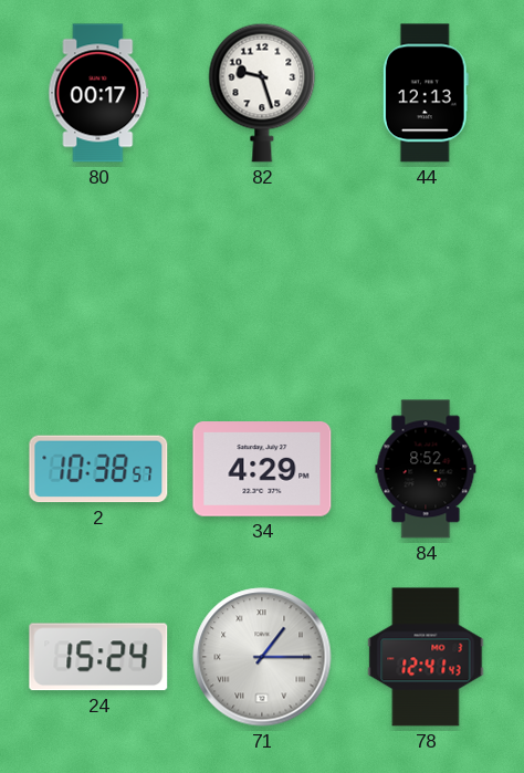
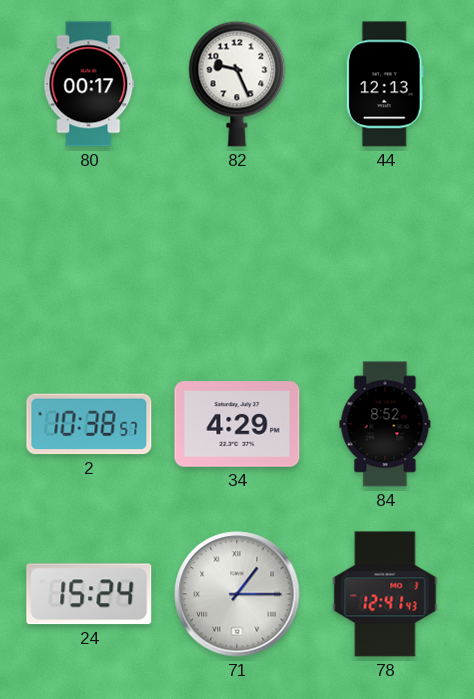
82: 9:27 -> 9:26 (237, 84)
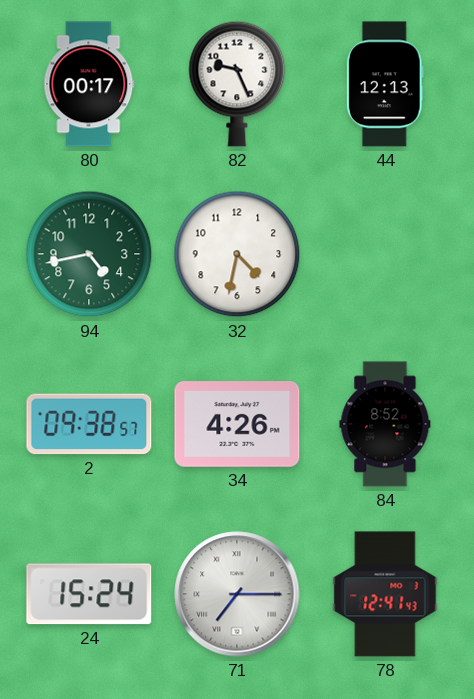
94: none -> 4:43 (89, 254)
32: none -> 4:32 (237, 254)
2: 10:38 -> 09:38 (89, 424)
34: 4:29 -> 4:26 (237, 424)
71: 1:15 -> 7:15 (237, 594)
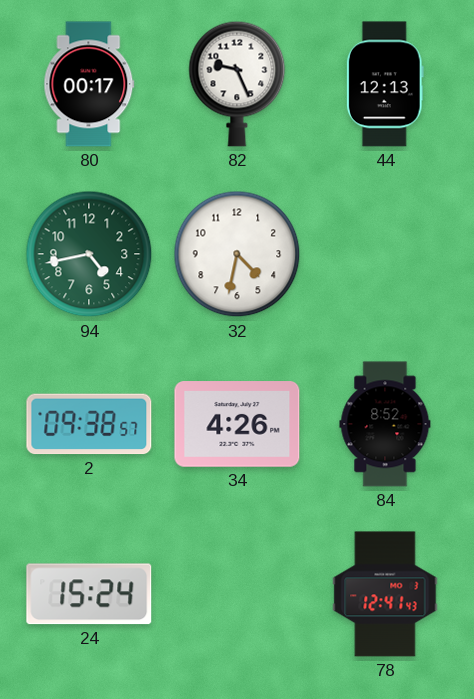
71: 7:15 -> none (237, 594)
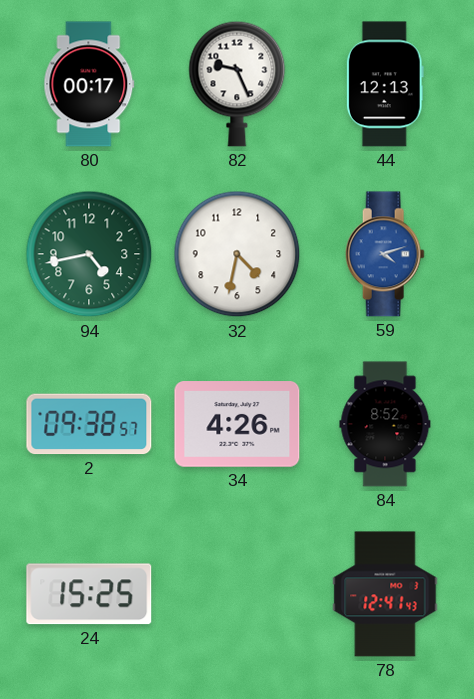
59: none -> 4:12 (385, 254)
24: 15:24 -> 15:25 (89, 594)
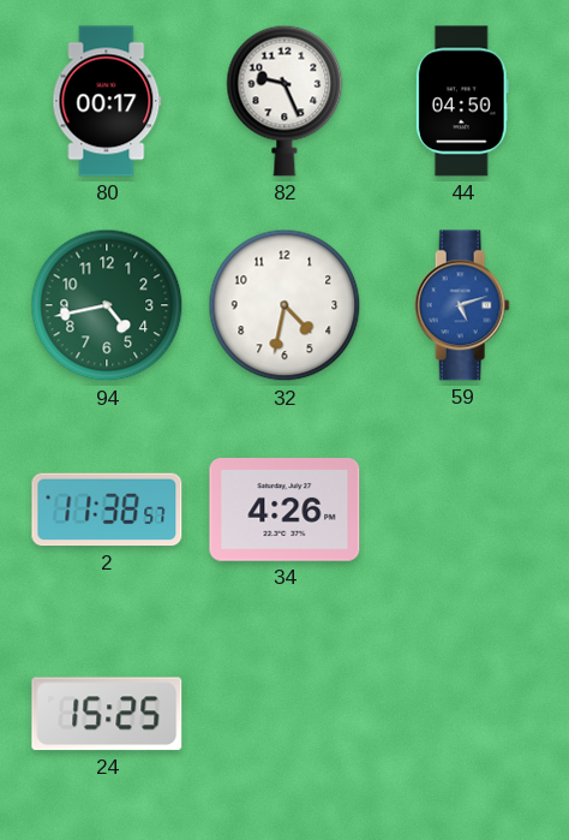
44: 12:13 -> 04:50 (462, 101)
59: 4:12 -> 5:12 (462, 305)
2: 09:38 -> 11:38 (107, 510)
84: 8:52 -> none (385, 424)
78: 12:41 -> none (385, 594)
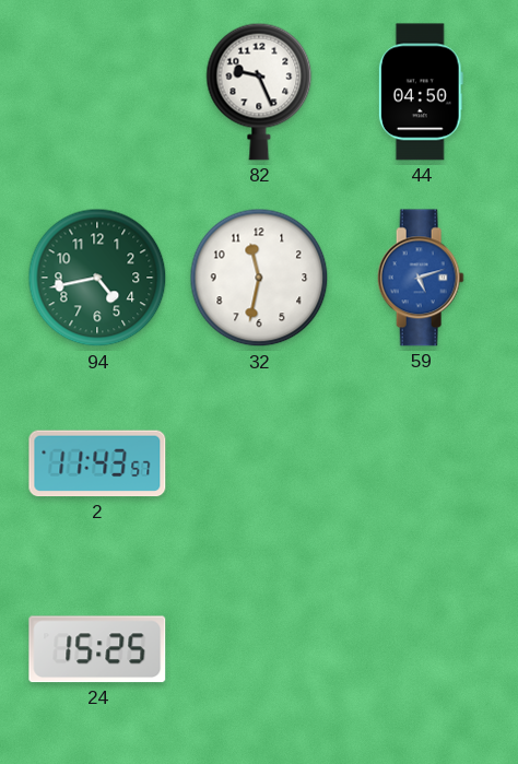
80: 00:17 -> none (107, 101)
32: 4:32 -> 11:32 (259, 278)
2: 11:38 -> 11:43 (97, 463)
34: 4:26 -> none (284, 510)
